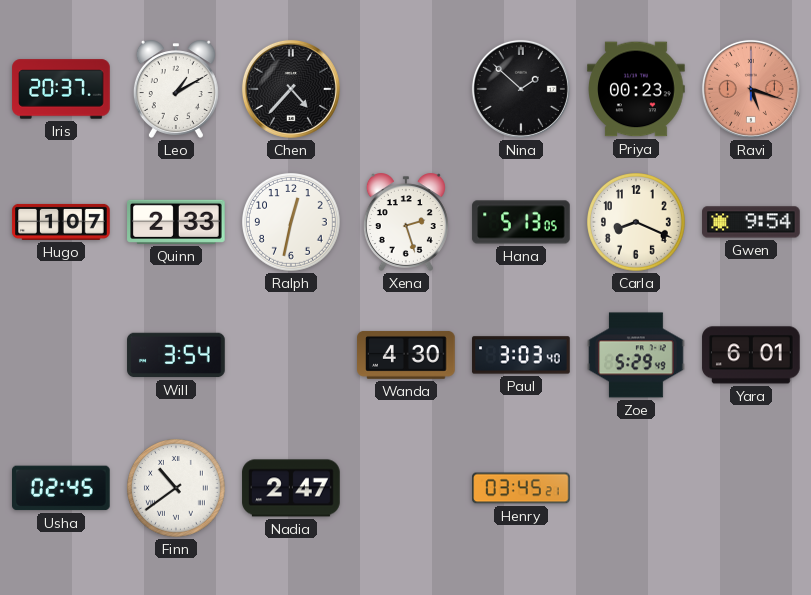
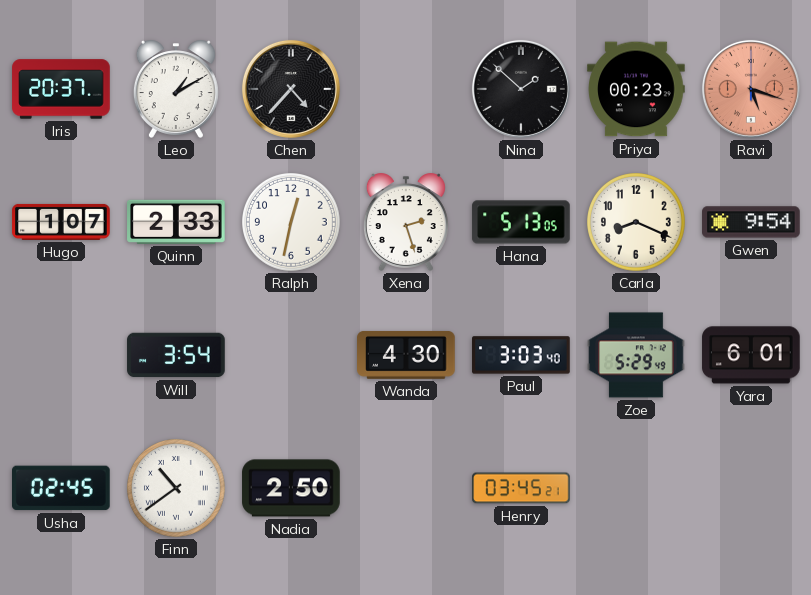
Nadia: 2:47 -> 2:50 (291, 488)
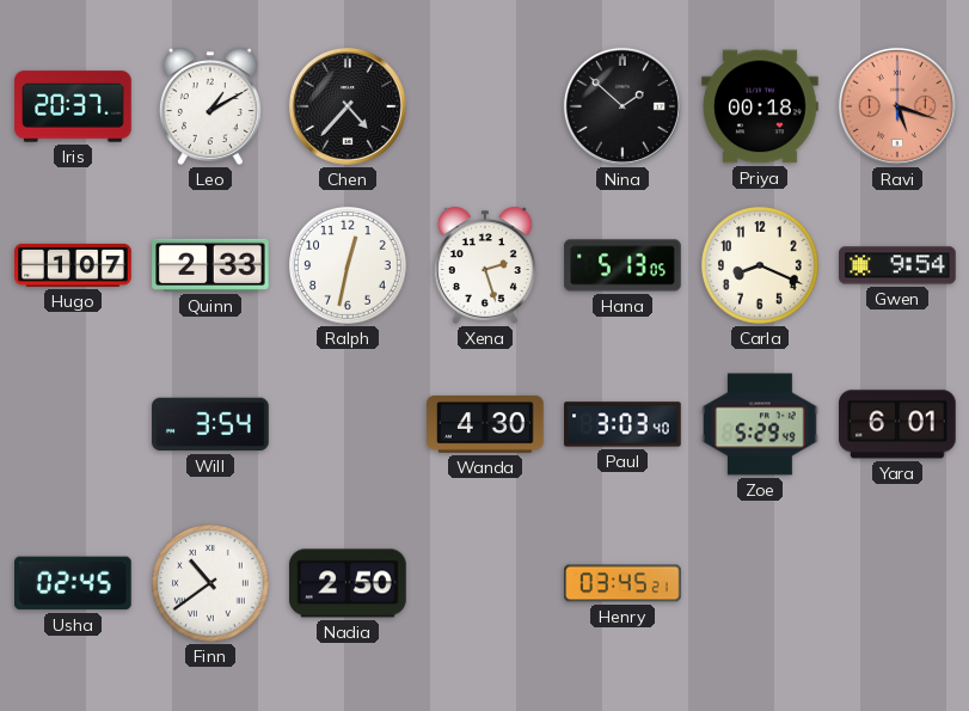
Priya: 00:23 -> 00:18 (760, 106)
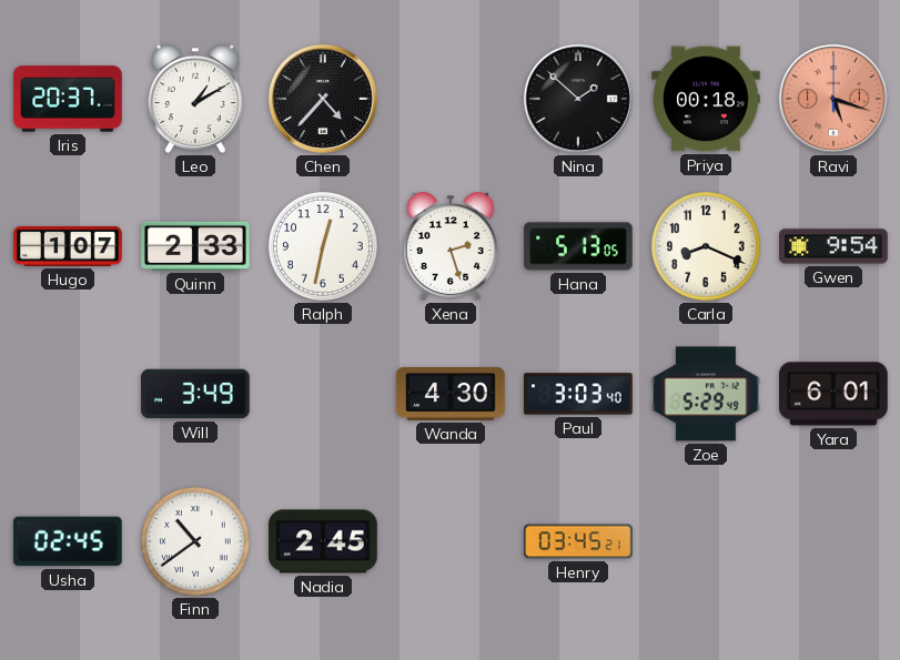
Will: 3:54 -> 3:49 (195, 394)
Nadia: 2:50 -> 2:45 (323, 541)
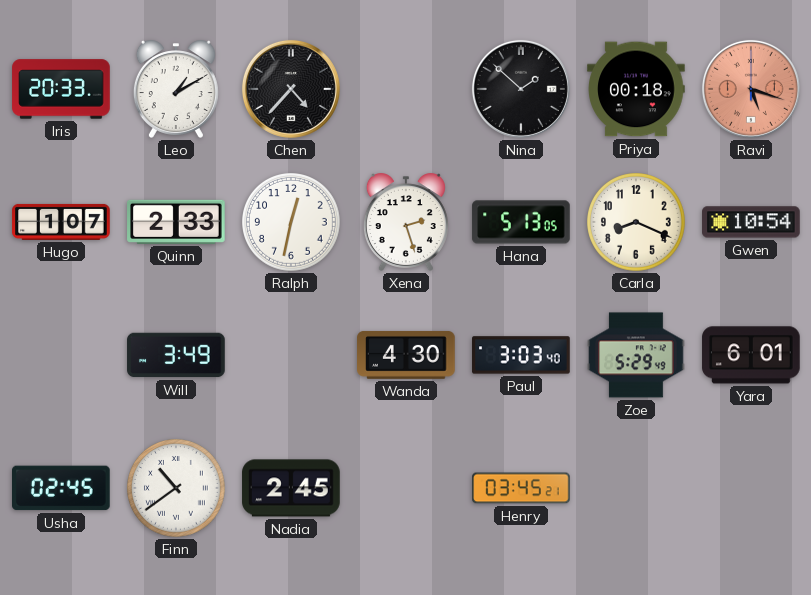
Iris: 20:37 -> 20:33 (61, 89)
Gwen: 9:54 -> 10:54 (751, 222)
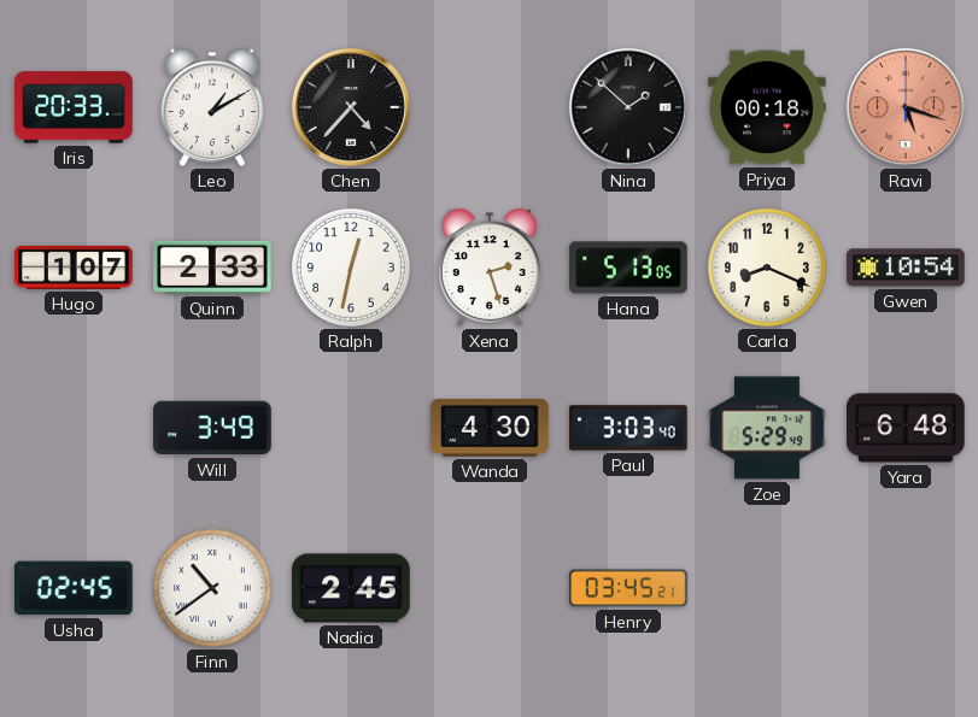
Yara: 6:01 -> 6:48 (906, 428)
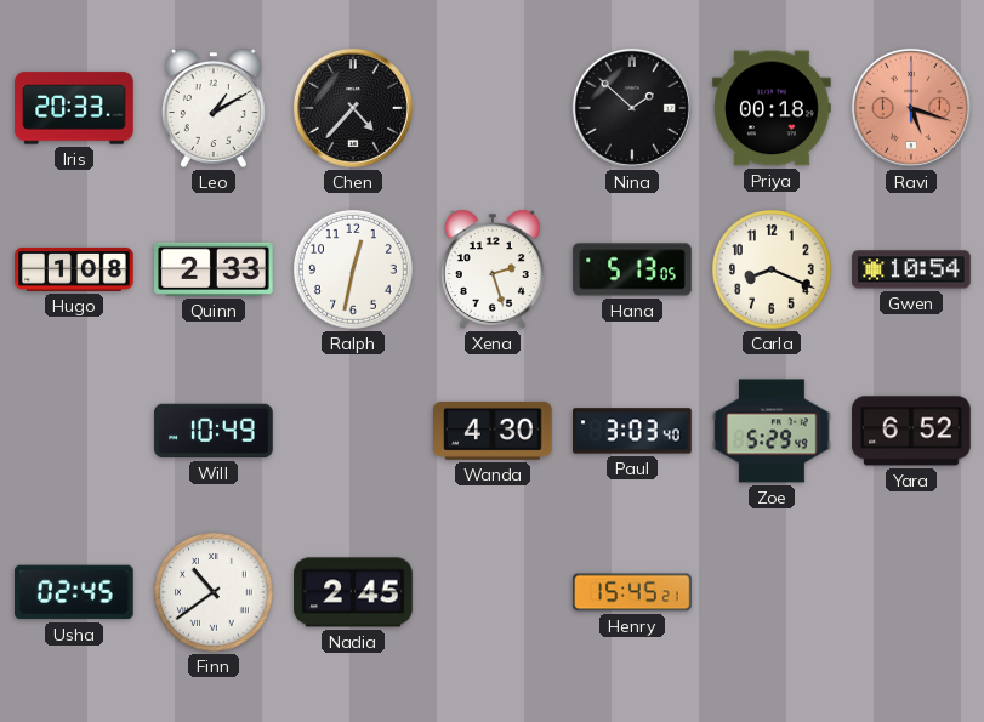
Hugo: 1:07 -> 1:08 (74, 269)
Will: 3:49 -> 10:49 (214, 431)
Yara: 6:48 -> 6:52 (911, 431)
Henry: 03:45 -> 15:45 (632, 592)
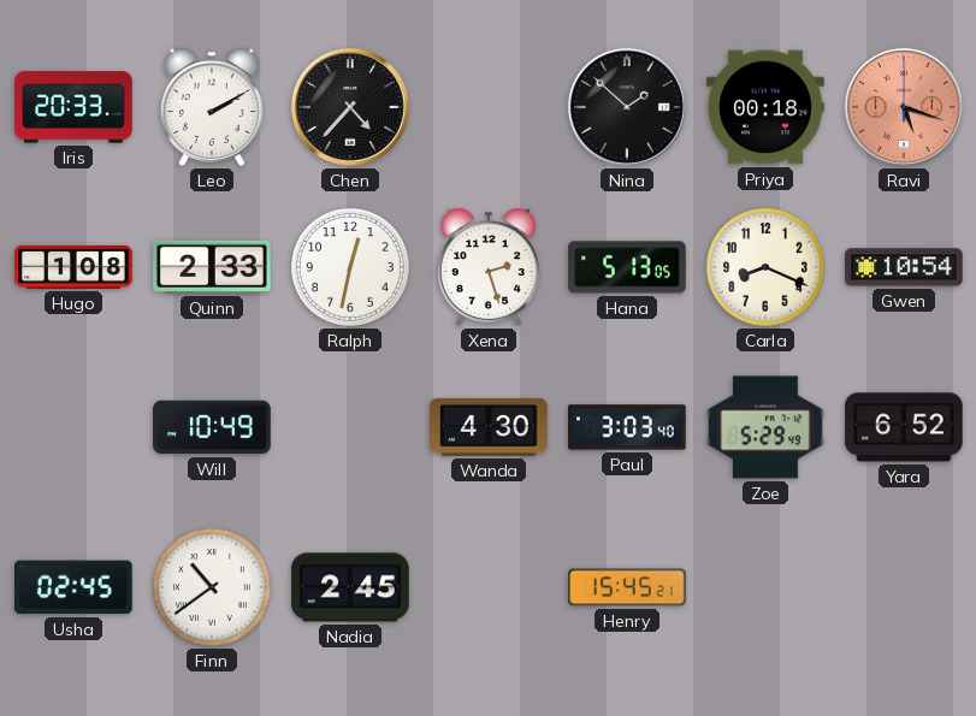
Leo: 1:10 -> 2:10 (212, 107)
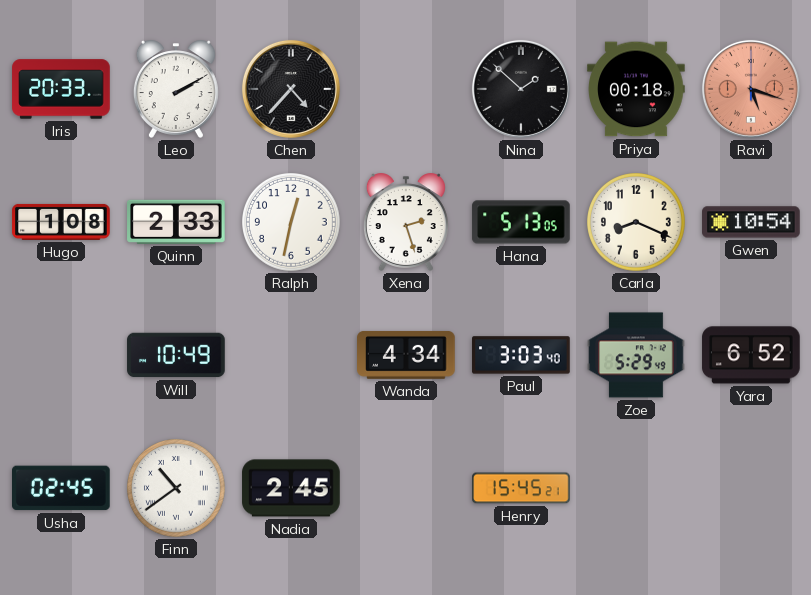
Wanda: 4:30 -> 4:34 (406, 355)
